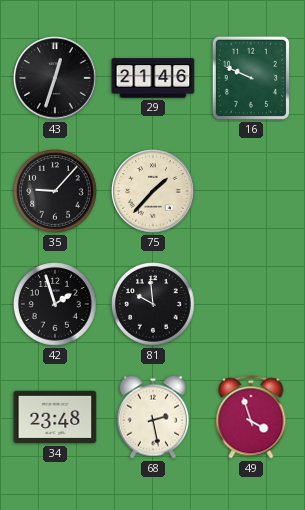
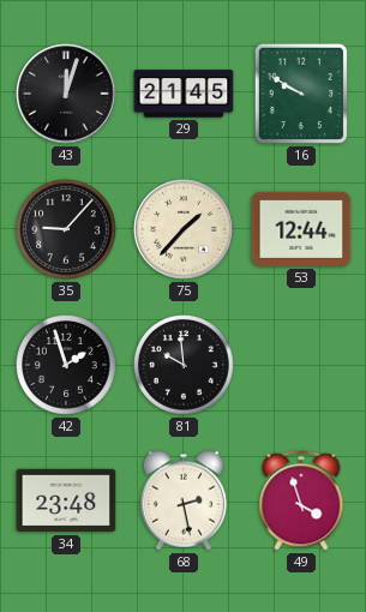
43: 12:33 -> 12:03 (66, 94)
29: 21:46 -> 21:45 (184, 94)
16: 9:49 -> 9:50 (301, 94)
53: none -> 12:44 (301, 229)
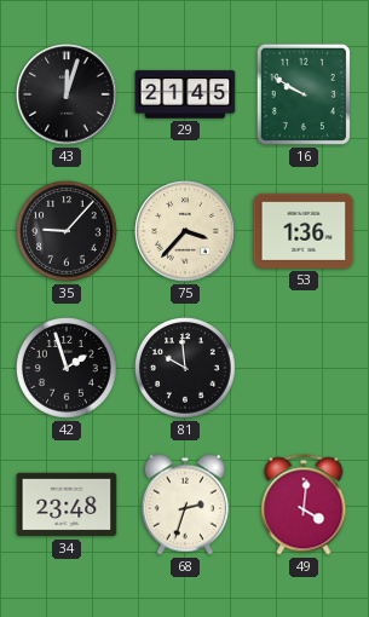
75: 1:37 -> 3:37 (185, 231)
53: 12:44 -> 1:36 (304, 231)
68: 2:28 -> 2:33 (185, 504)
49: 3:57 -> 4:01 (304, 504)
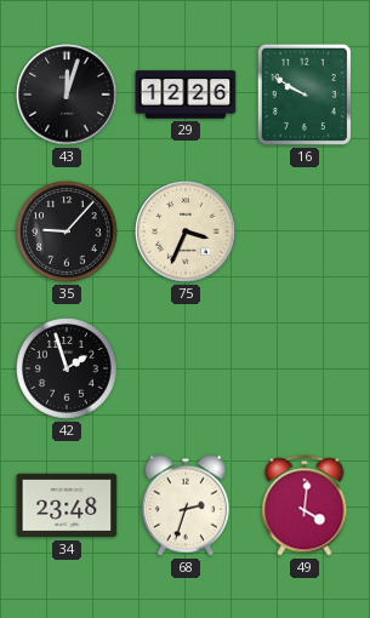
29: 21:45 -> 12:26 (186, 95)
75: 3:37 -> 3:34 (186, 231)
53: 1:36 -> none (304, 231)
81: 9:59 -> none (185, 368)
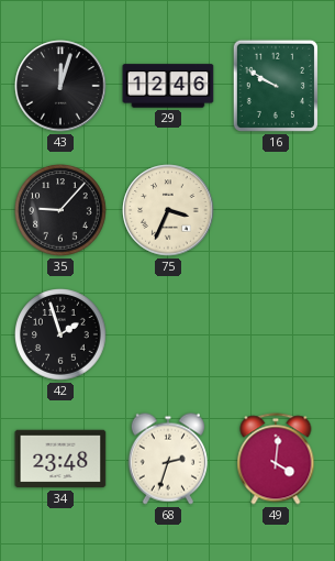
29: 12:26 -> 12:46 (168, 86)
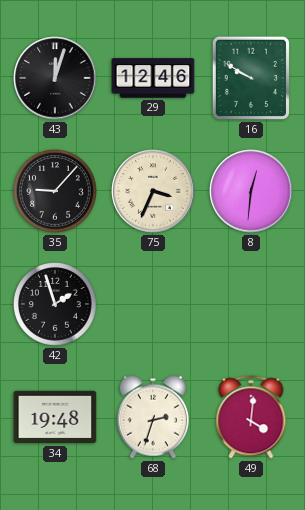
8: none -> 12:31 (251, 191)
34: 23:48 -> 19:48 (55, 417)
